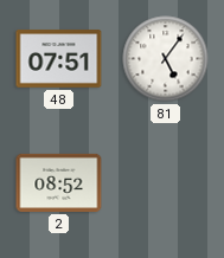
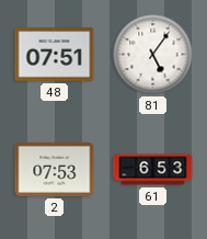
2: 08:52 -> 07:53 (55, 169)
61: none -> 6:53 (153, 170)
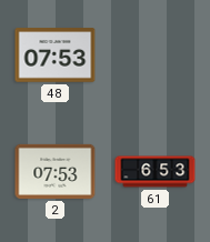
48: 07:51 -> 07:53 (56, 56)
81: 5:06 -> none (153, 55)
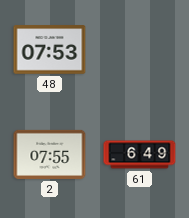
2: 07:53 -> 07:55 (50, 154)
61: 6:53 -> 6:49 (140, 155)
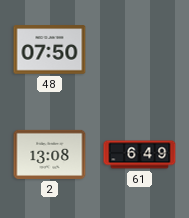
48: 07:53 -> 07:50 (50, 50)
2: 07:55 -> 13:08 (50, 154)
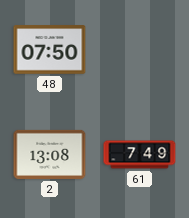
61: 6:49 -> 7:49 (140, 155)
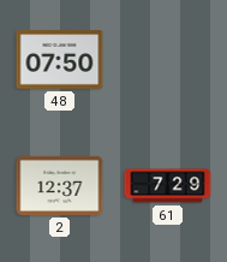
2: 13:08 -> 12:37 (60, 185)
61: 7:49 -> 7:29 (168, 186)
